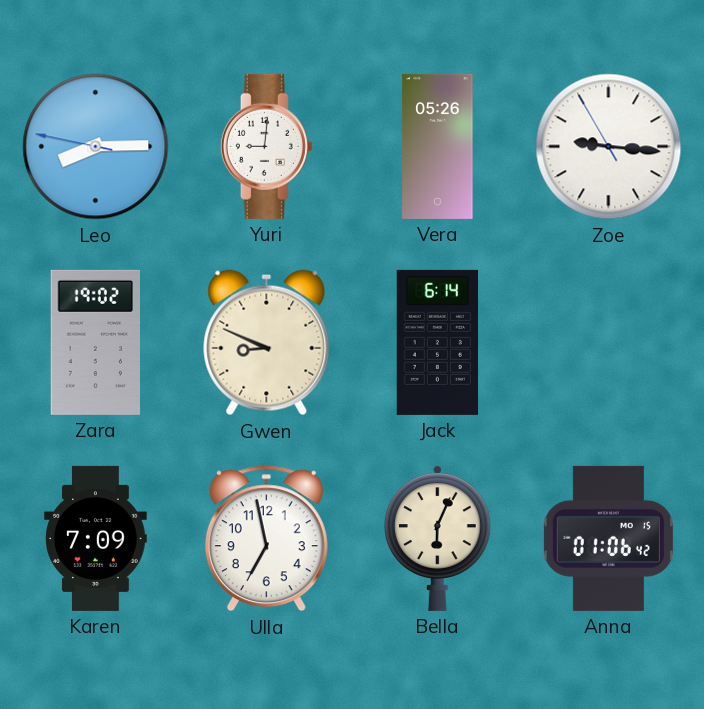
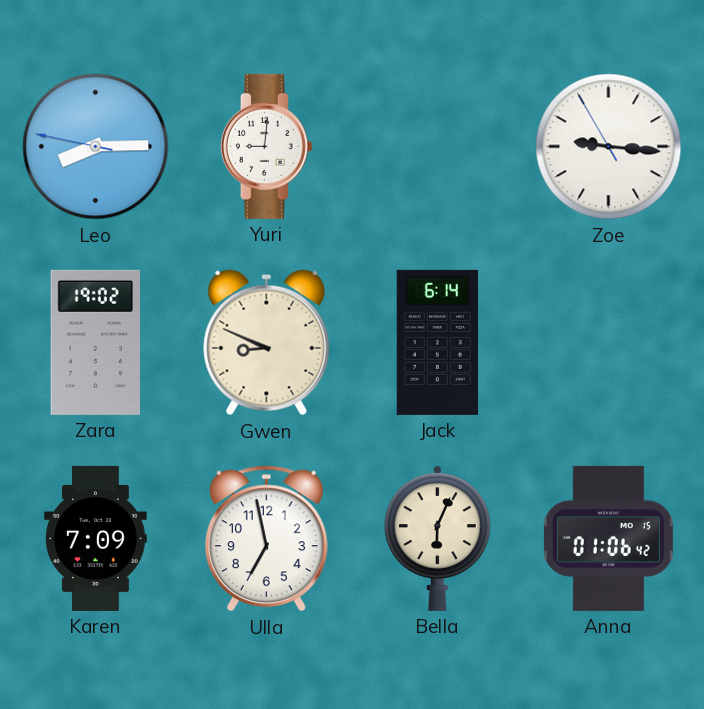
Vera: 05:26 -> none (438, 146)
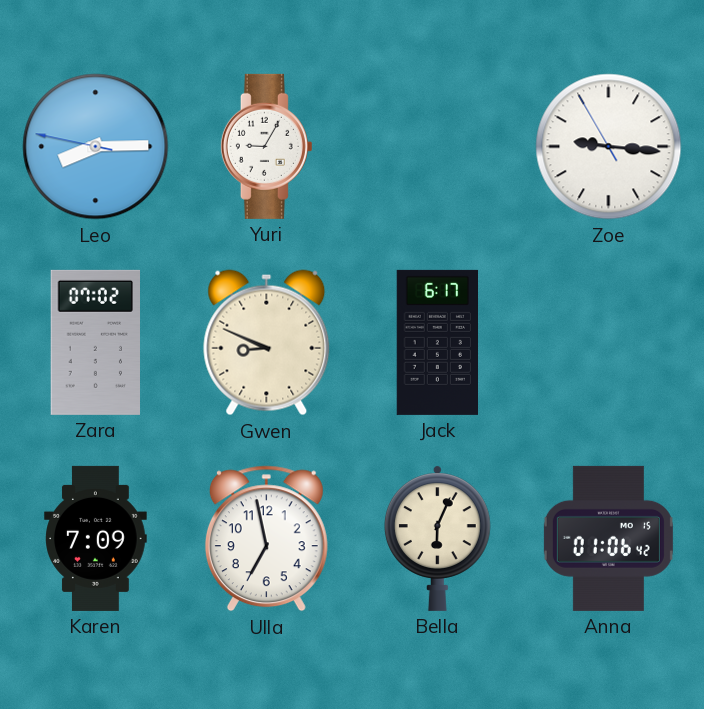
Yuri: 9:01 -> 9:05 (266, 146)
Zara: 19:02 -> 07:02 (95, 342)
Jack: 6:14 -> 6:17 (437, 342)
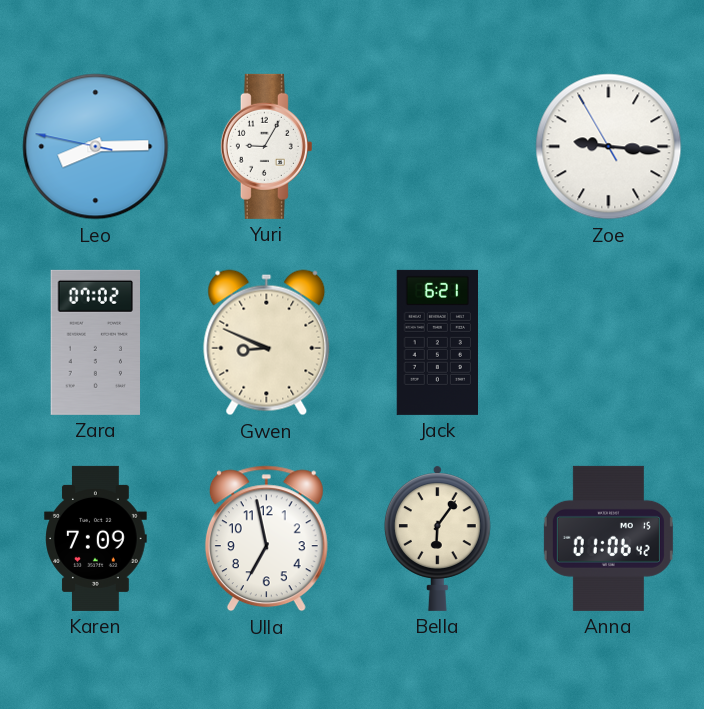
Jack: 6:17 -> 6:21 (437, 342)
Bella: 6:04 -> 6:06 (437, 538)
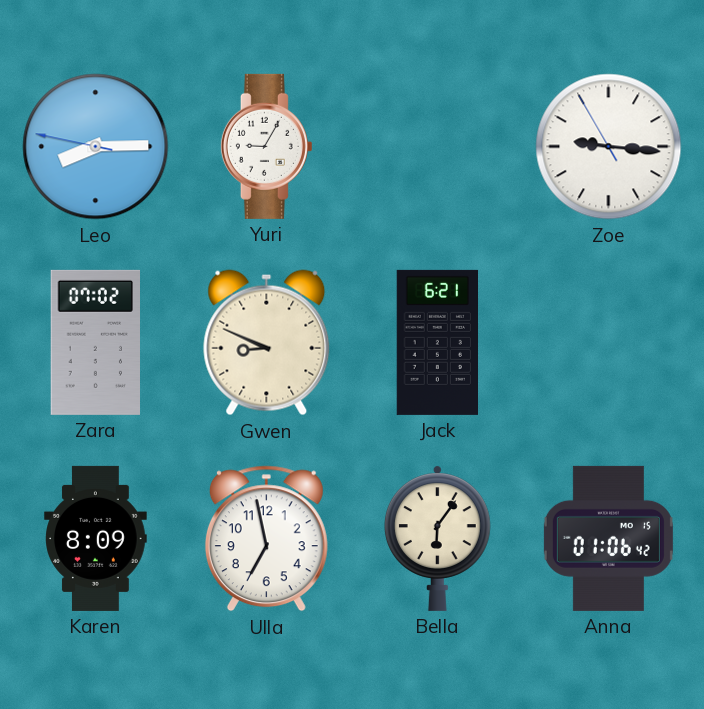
Karen: 7:09 -> 8:09 (96, 538)
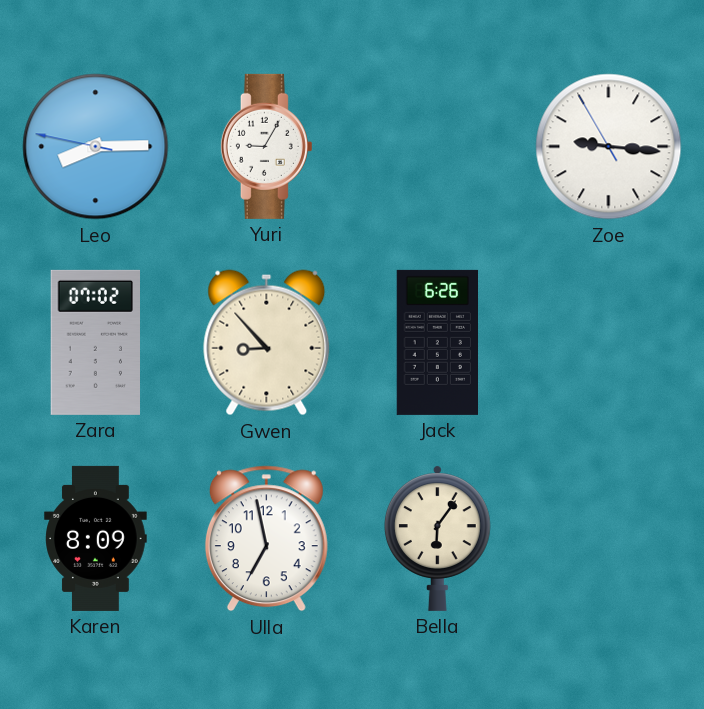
Gwen: 8:49 -> 8:53 (267, 343)
Jack: 6:21 -> 6:26 (437, 342)
Anna: 01:06 -> none (608, 538)
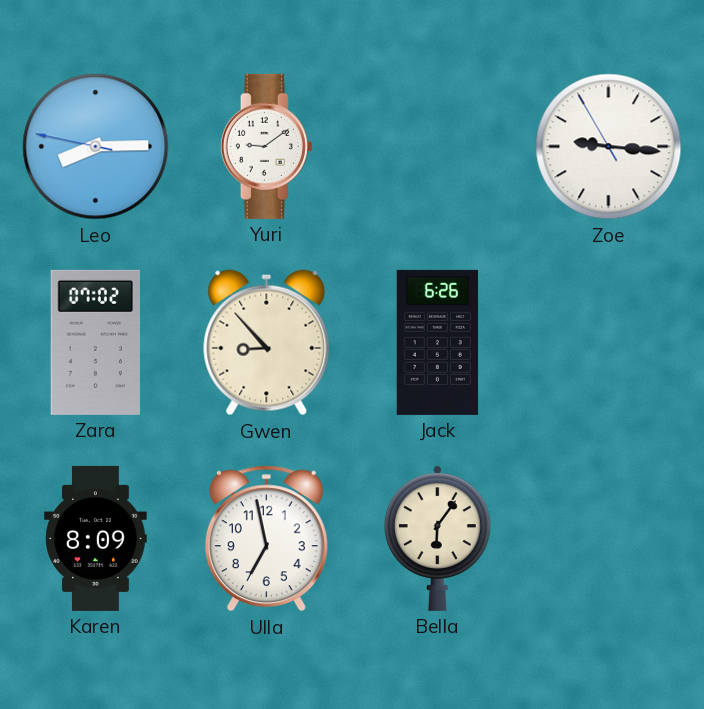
Yuri: 9:05 -> 9:09 (266, 146)
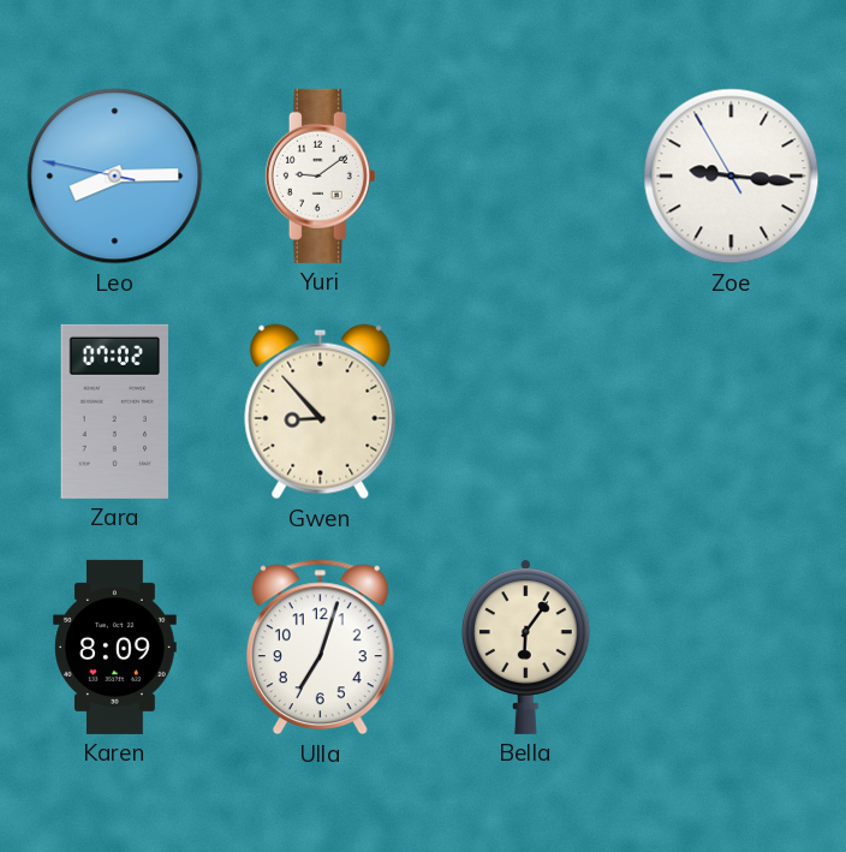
Jack: 6:26 -> none (437, 342)
Ulla: 6:58 -> 7:03 (320, 648)
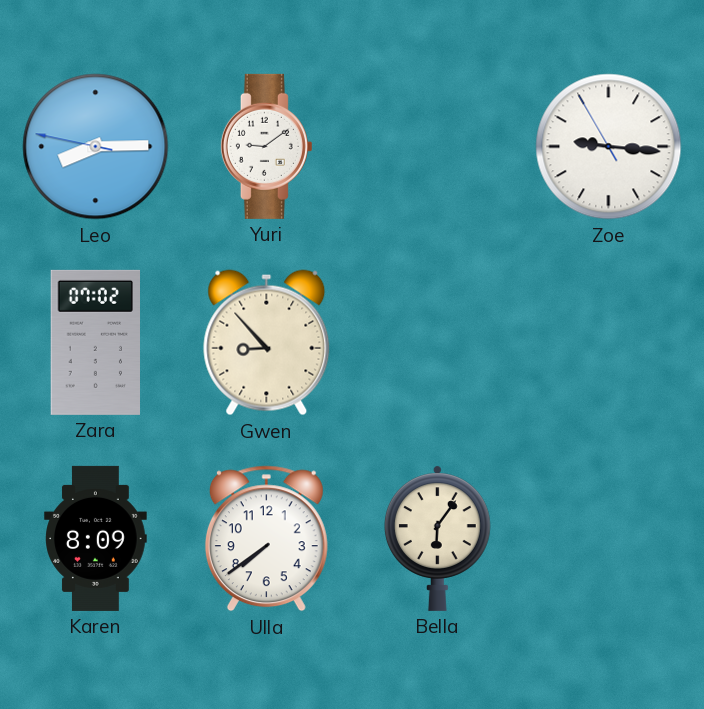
Ulla: 7:03 -> 7:39 (266, 539)
